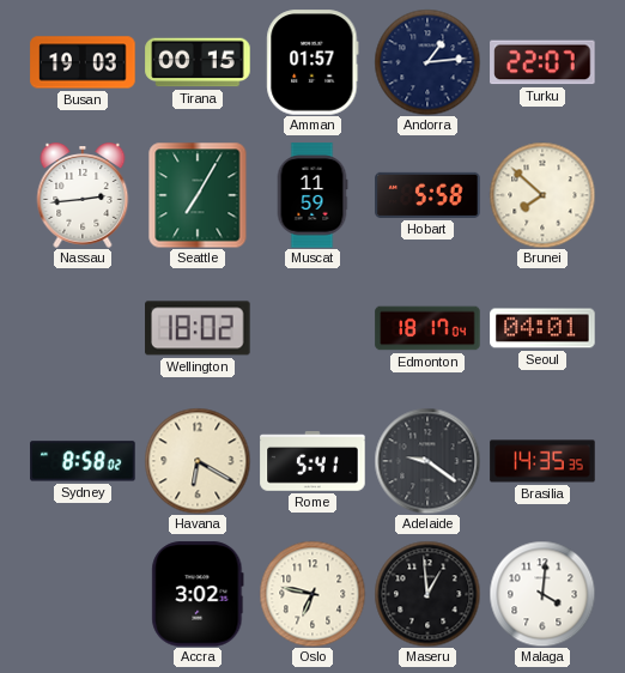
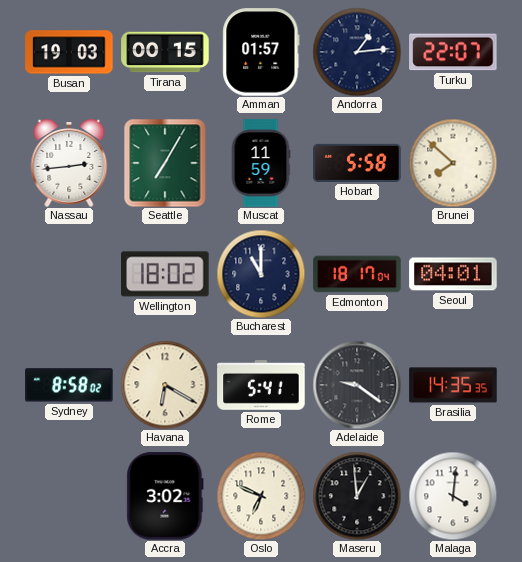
Bucharest: none -> 11:00 (261, 274)
Oslo: 6:47 -> 6:49 (261, 496)
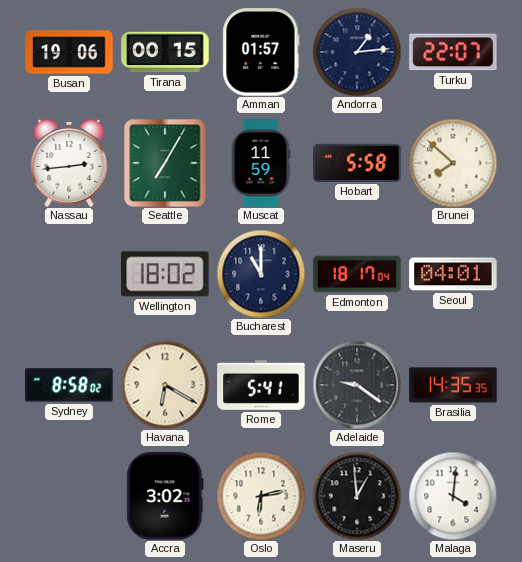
Busan: 19:03 -> 19:06 (69, 52)
Oslo: 6:49 -> 6:13 (261, 496)
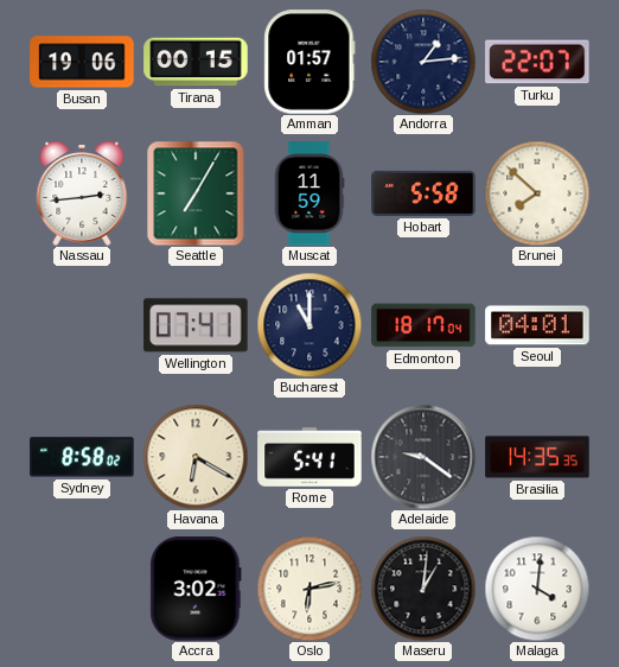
Wellington: 18:02 -> 07:41 (196, 325)
Maseru: 12:59 -> 1:01 (423, 589)
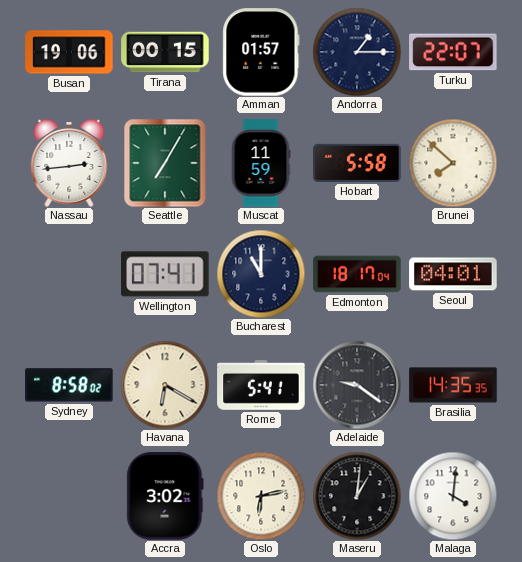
Andorra: 1:14 -> 1:15 (357, 52)
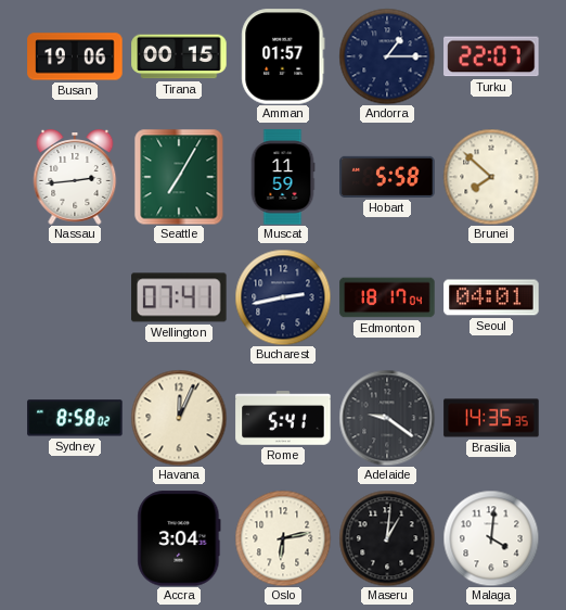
Bucharest: 11:00 -> 2:43 (283, 297)
Havana: 6:20 -> 12:04 (179, 418)
Accra: 3:02 -> 3:04 (179, 538)
